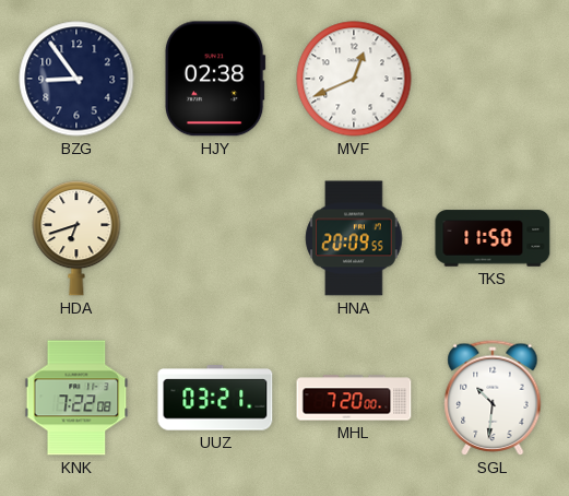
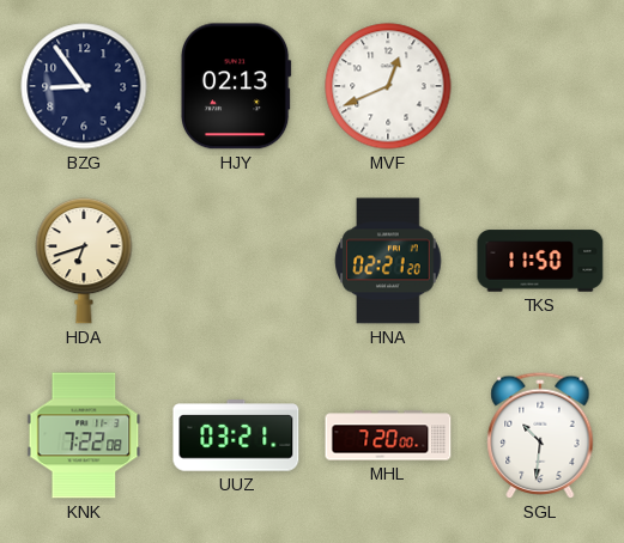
HJY: 02:38 -> 02:13 (236, 86)
HNA: 20:09 -> 02:21 (388, 261)
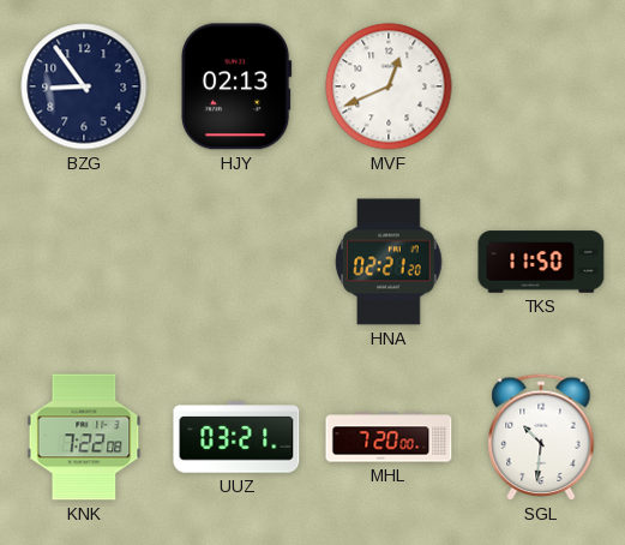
HDA: 6:42 -> none (84, 261)
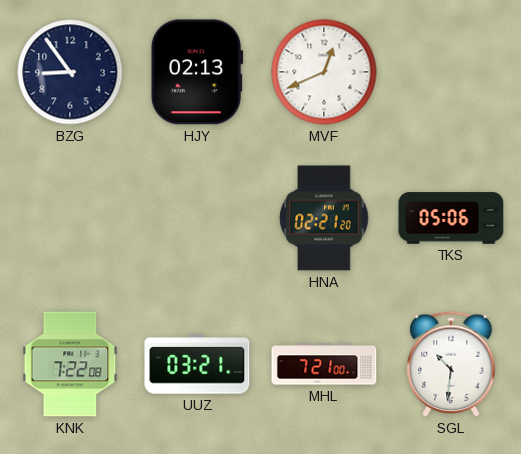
TKS: 11:50 -> 05:06 (451, 218)
MHL: 7:20 -> 7:21 (324, 364)
